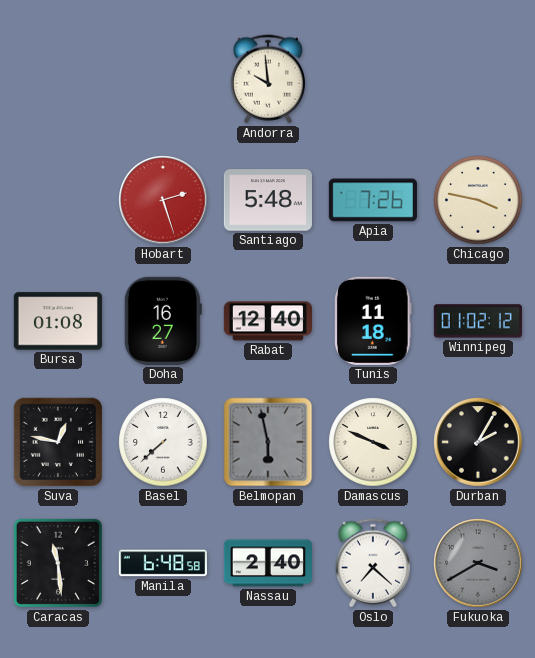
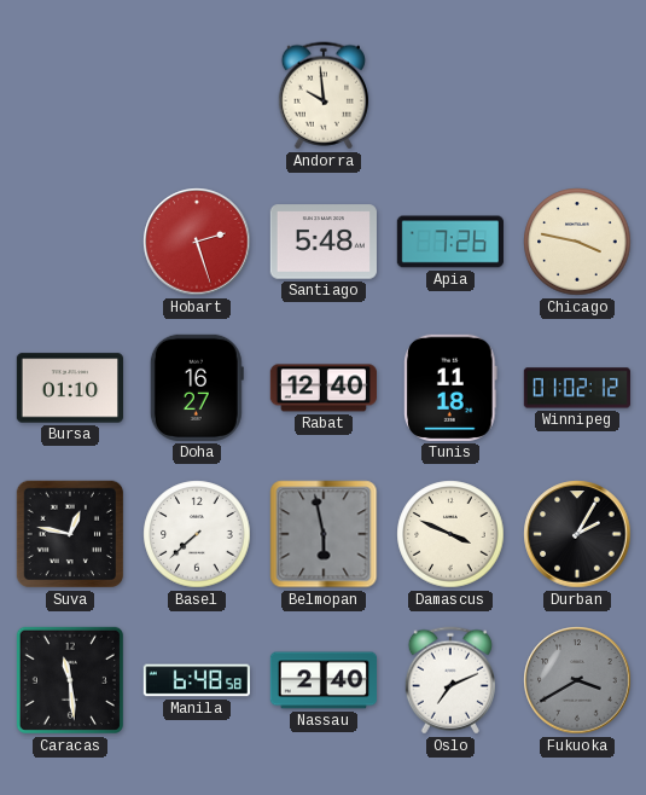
Bursa: 01:08 -> 01:10 (69, 388)
Oslo: 7:22 -> 7:11 (450, 680)
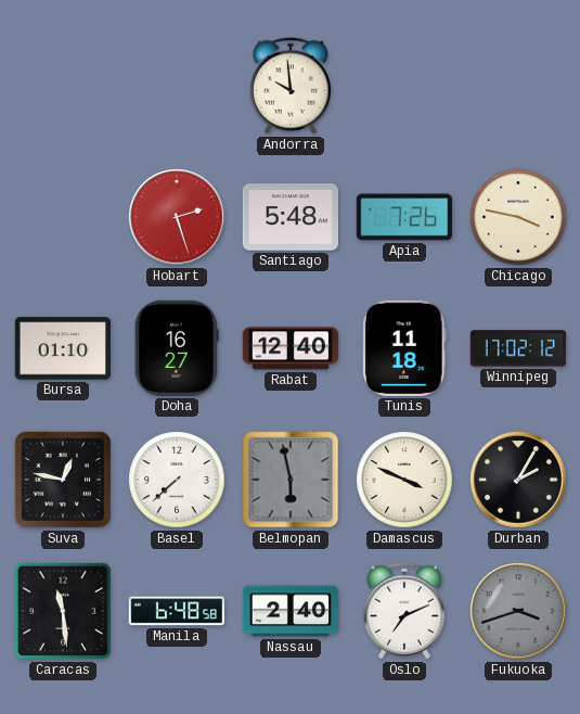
Winnipeg: 01:02 -> 17:02 (518, 348)
Fukuoka: 3:40 -> 3:42 (518, 611)
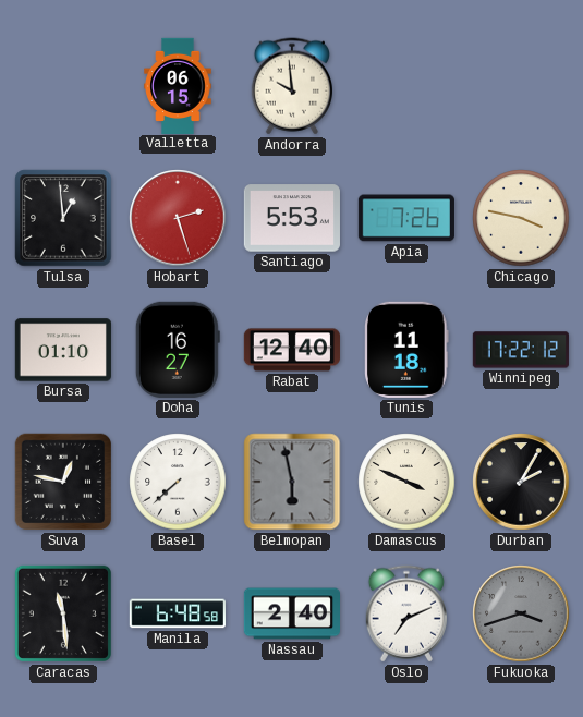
Valletta: none -> 06:15 (178, 85)
Tulsa: none -> 12:59 (63, 218)
Santiago: 5:48 -> 5:53 (292, 218)
Winnipeg: 17:02 -> 17:22 (521, 350)
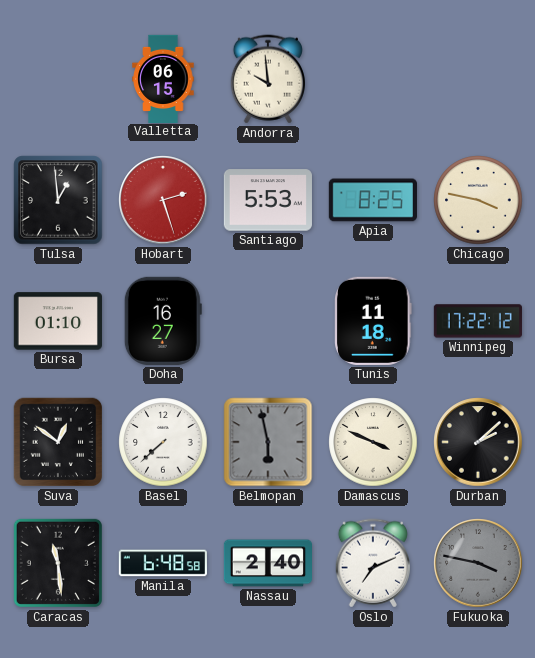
Apia: 7:26 -> 8:25 (373, 200)
Rabat: 12:40 -> none (292, 350)
Suva: 12:47 -> 12:51 (58, 442)
Durban: 2:05 -> 2:08 (478, 442)
Fukuoka: 3:42 -> 3:47 (478, 563)
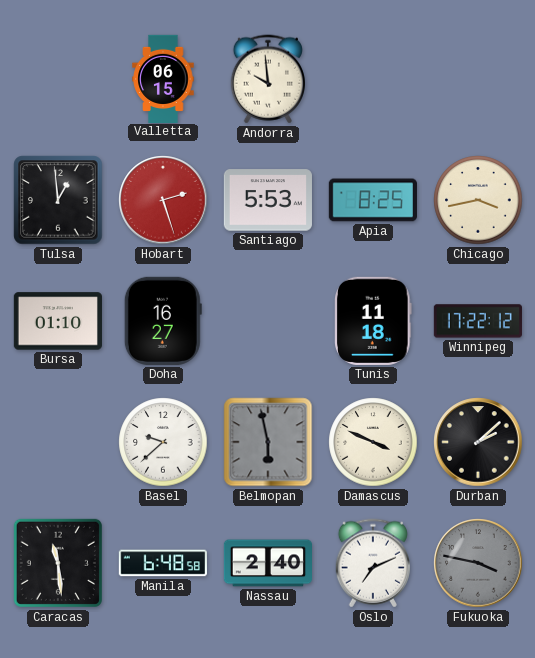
Chicago: 3:47 -> 3:43 (478, 200)
Suva: 12:51 -> none (58, 442)
Basel: 7:38 -> 9:38 (163, 442)
